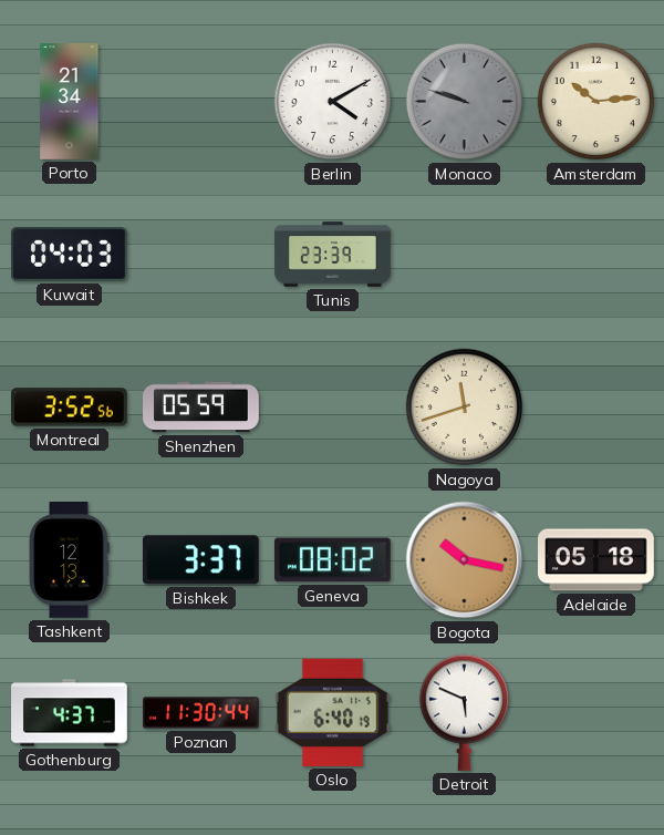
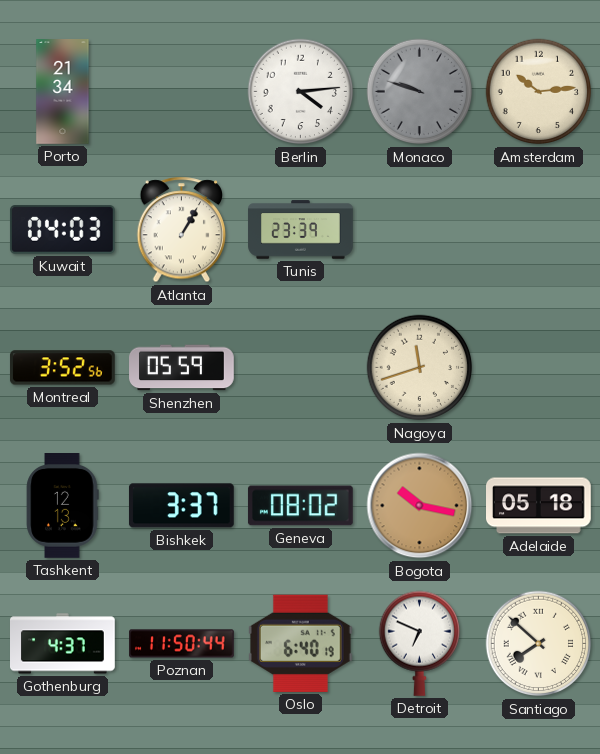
Berlin: 4:10 -> 4:14 (301, 92)
Atlanta: none -> 1:05 (182, 230)
Poznan: 11:30 -> 11:50 (182, 644)
Detroit: 5:49 -> 6:49 (419, 643)
Santiago: none -> 7:52 (539, 644)
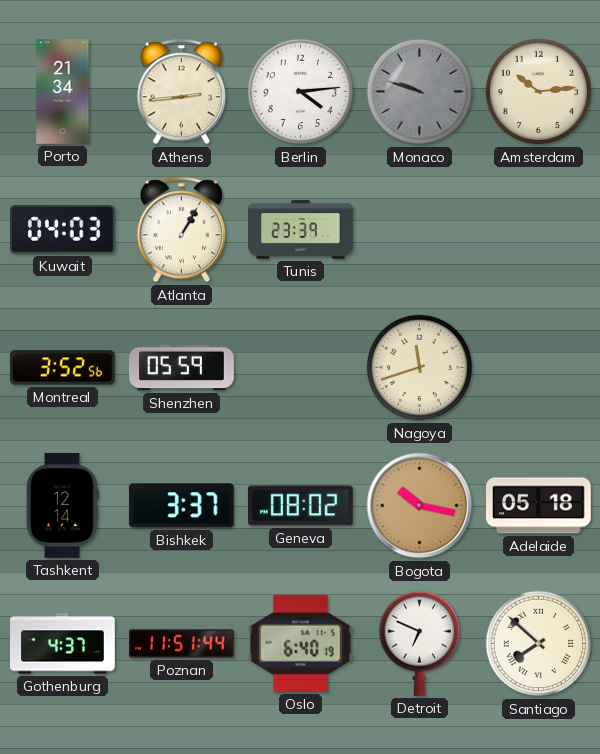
Athens: none -> 2:44 (182, 92)
Tashkent: 12:13 -> 12:14 (63, 506)
Poznan: 11:50 -> 11:51 (182, 644)
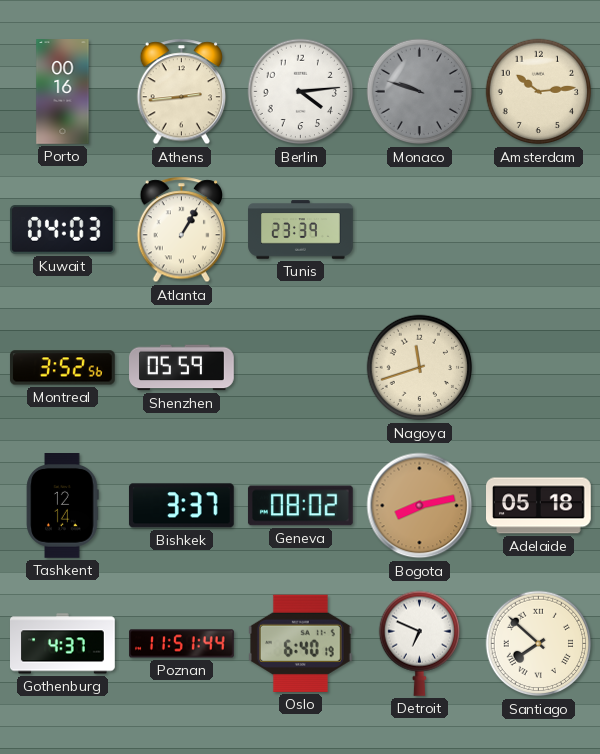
Porto: 21:34 -> 00:16 (63, 92)
Bogota: 10:17 -> 8:13 (420, 506)
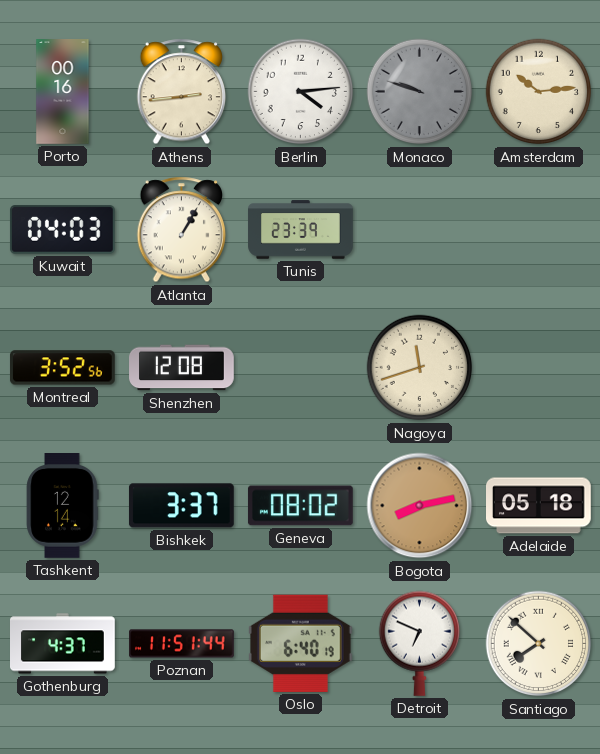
Shenzhen: 05:59 -> 12:08 (182, 368)
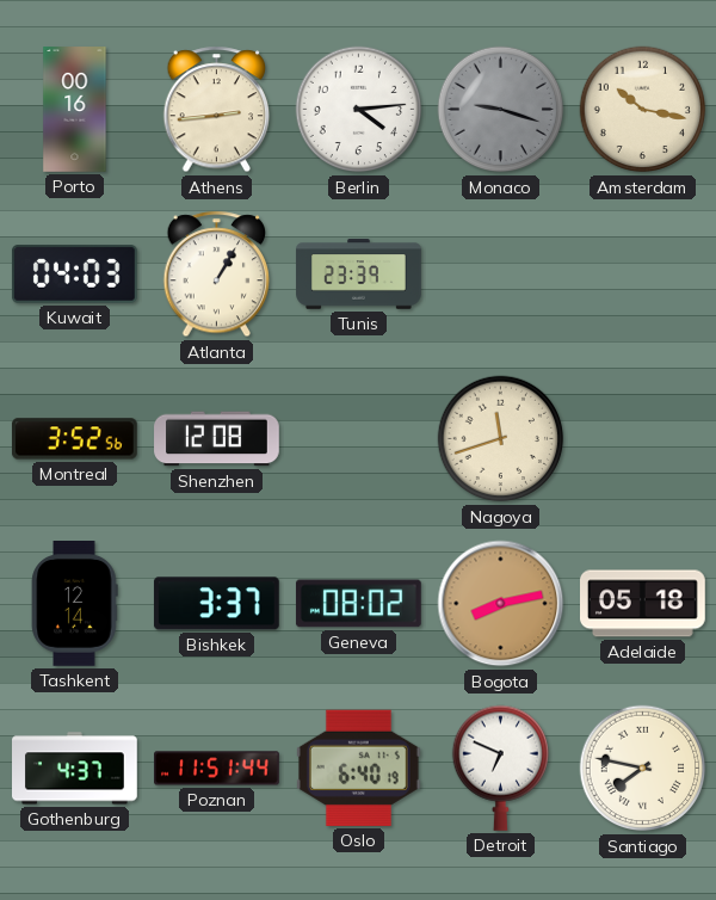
Monaco: 9:48 -> 9:18 (501, 110)
Amsterdam: 10:14 -> 10:17 (643, 110)
Santiago: 7:52 -> 7:47 (643, 769)
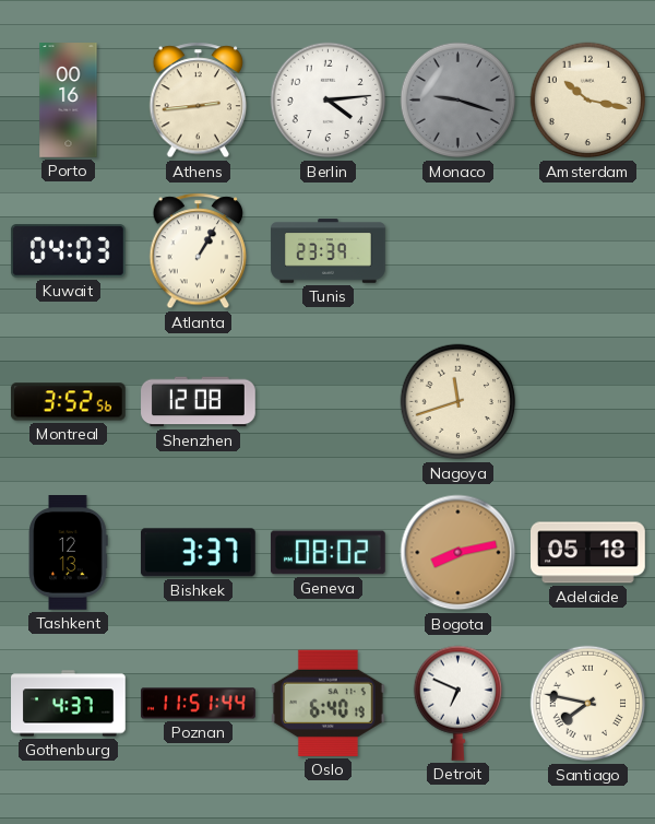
Tashkent: 12:14 -> 12:13 (69, 553)
